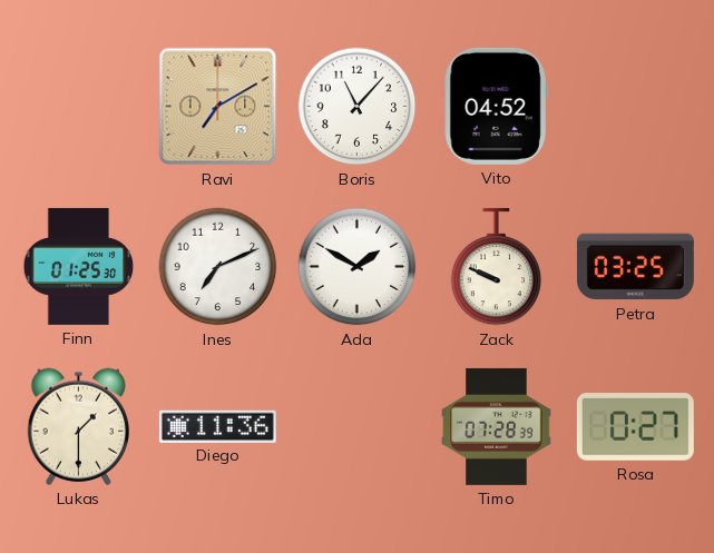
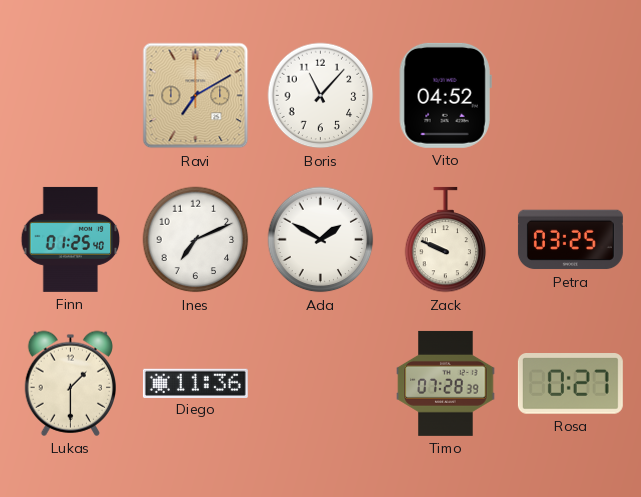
Finn: 01:25:30 -> 01:25:40 (71, 239)
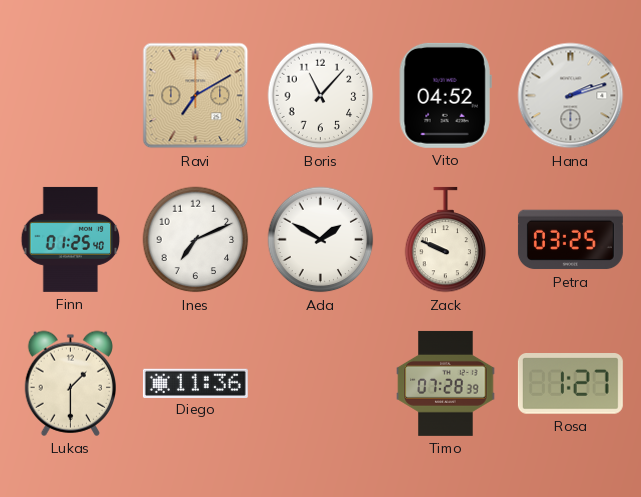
Hana: none -> 2:12 (571, 96)
Rosa: 0:27 -> 1:27 (570, 384)
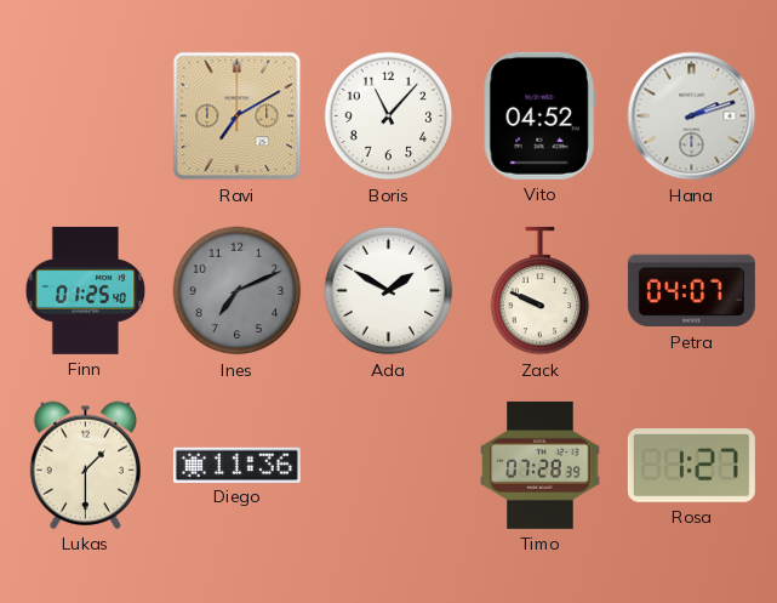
Ines dial: white -> grey (238, 291)
Petra: 03:25 -> 04:07 (691, 291)
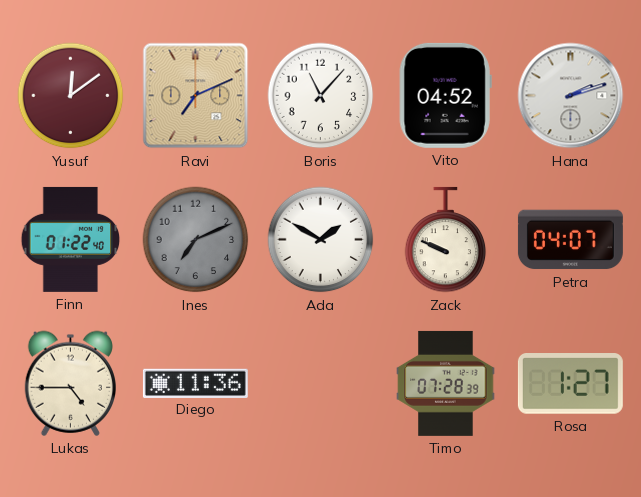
Yusuf: none -> 12:09 (71, 96)
Ravi: 7:10 -> 7:11 (196, 96)
Finn: 01:25 -> 01:22 (71, 239)
Lukas: 1:30 -> 4:45 (70, 383)
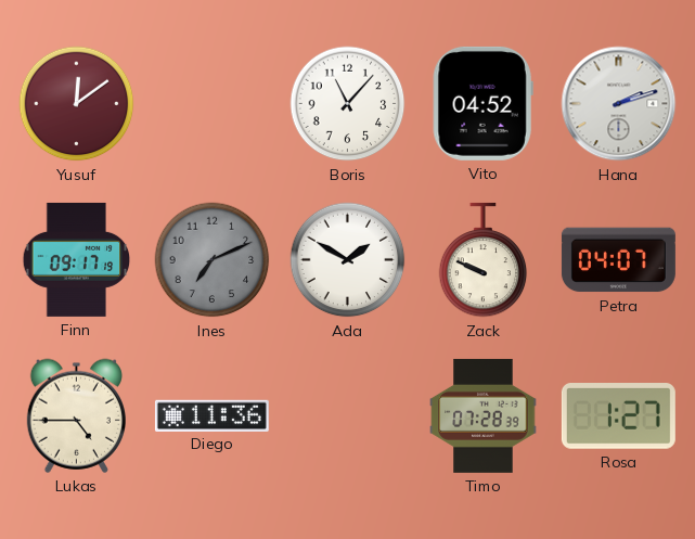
Ravi: 7:11 -> none (196, 96)
Finn: 01:22 -> 09:17 (77, 259)
